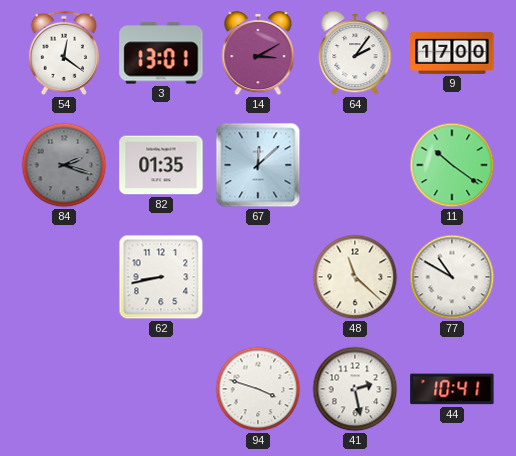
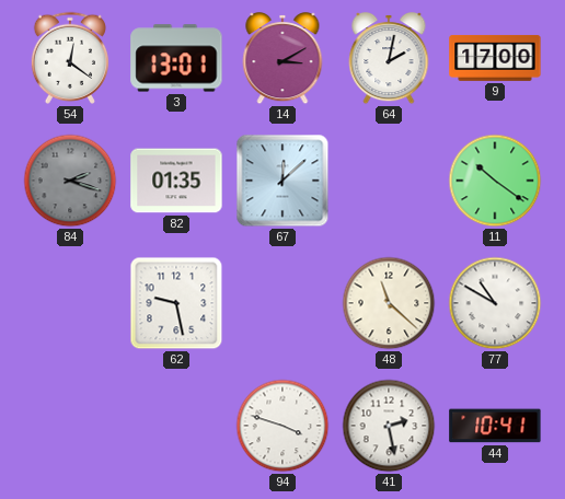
64: 2:06 -> 2:02 (389, 59)
62: 8:43 -> 9:28 (176, 303)
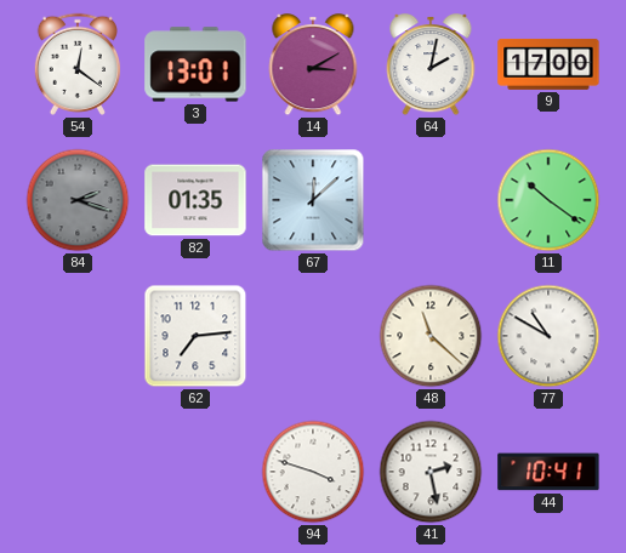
62: 9:28 -> 7:14 (195, 336)
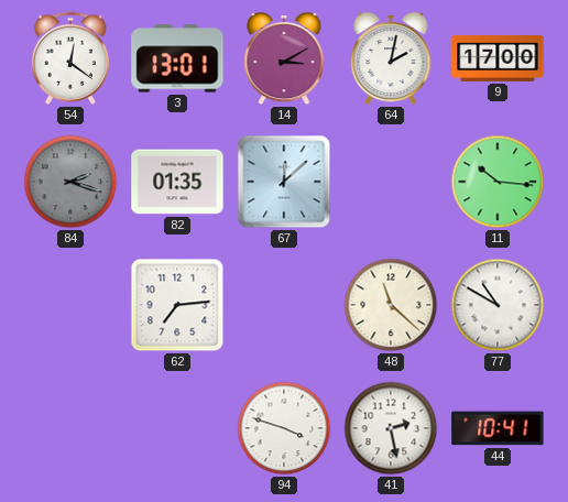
11: 10:21 -> 10:16 (498, 182)
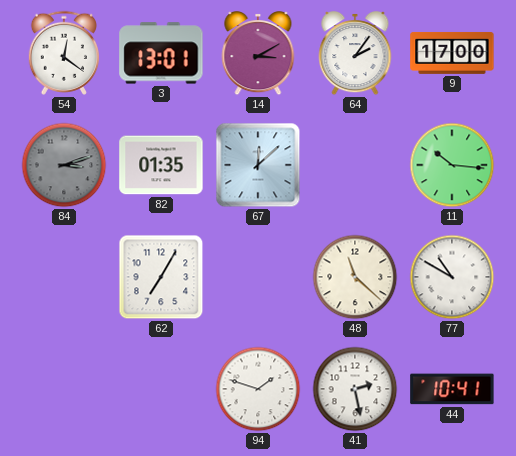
64: 2:02 -> 2:06 (355, 54)
84: 2:18 -> 3:12 (64, 165)
62: 7:14 -> 7:05 (161, 277)
94: 3:48 -> 1:48 (258, 389)
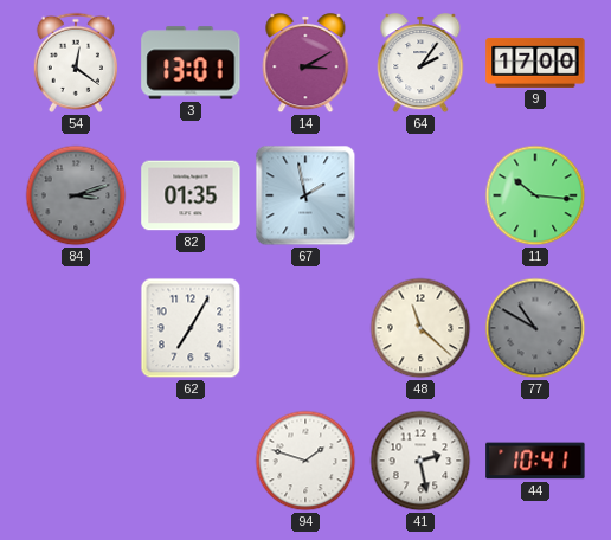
67: 12:08 -> 1:58 (305, 195)
77 dial: white -> grey (535, 328)
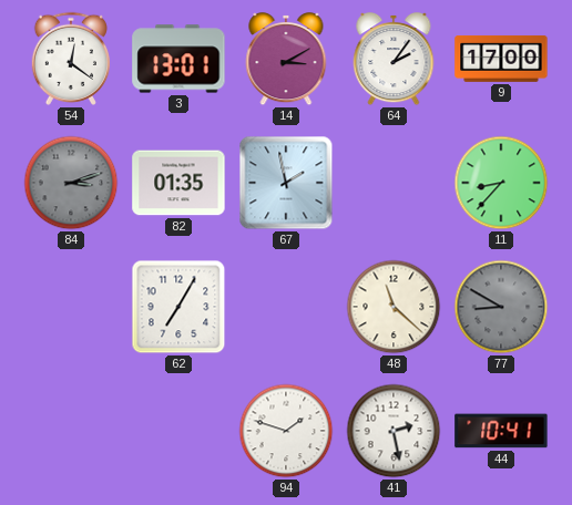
11: 10:16 -> 8:37 (501, 183)
77: 10:50 -> 8:50 (501, 307)
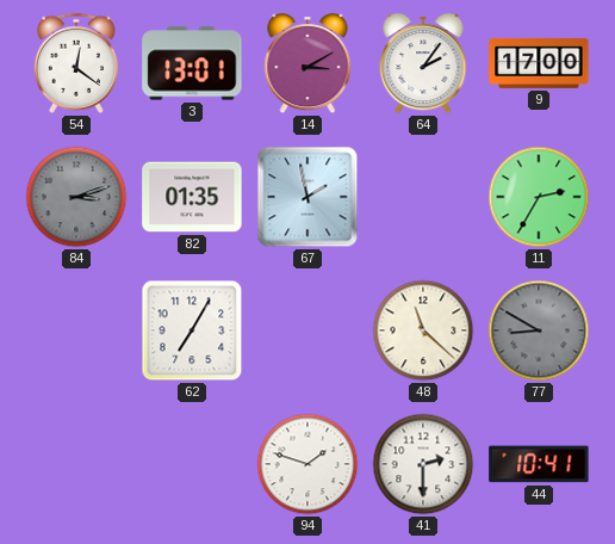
11: 8:37 -> 2:35 (539, 197)
41: 2:28 -> 2:30 (423, 464)
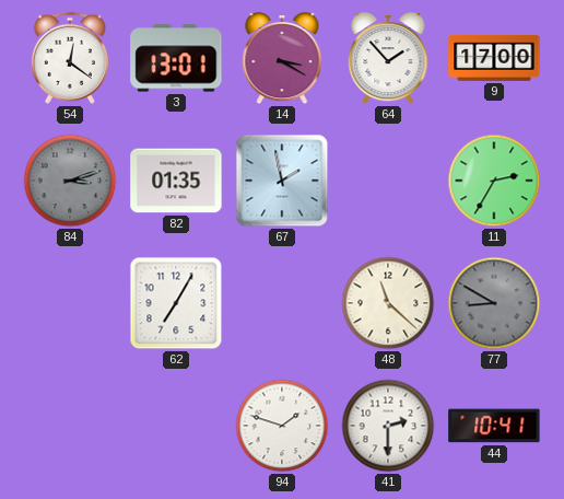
14: 3:10 -> 3:20 (282, 59)
64: 2:06 -> 1:53 (388, 59)
